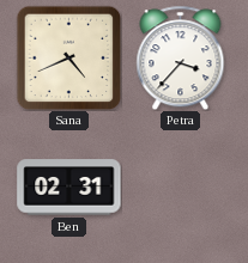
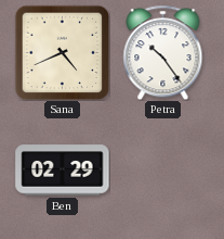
Petra: 3:37 -> 10:24 (163, 52)
Ben: 02:31 -> 02:29 (63, 171)
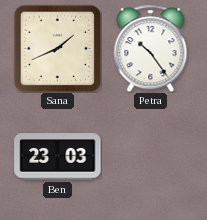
Sana: 4:41 -> 1:41 (57, 48)
Ben: 02:29 -> 23:03 (58, 157)
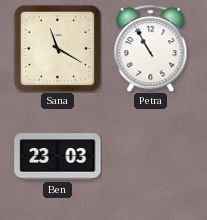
Sana: 1:41 -> 11:20 (57, 48)
Petra: 10:24 -> 10:55 (151, 48)
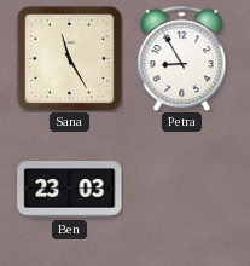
Sana: 11:20 -> 11:25 (69, 58)
Petra: 10:55 -> 8:55 (182, 58)
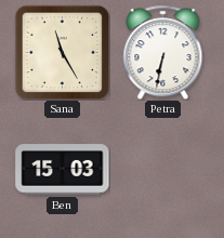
Petra: 8:55 -> 6:32 (163, 52)
Ben: 23:03 -> 15:03 (63, 170)
